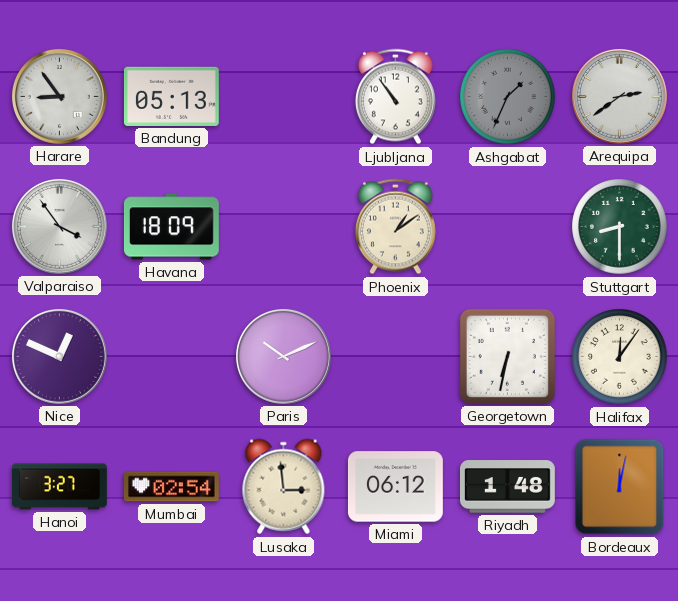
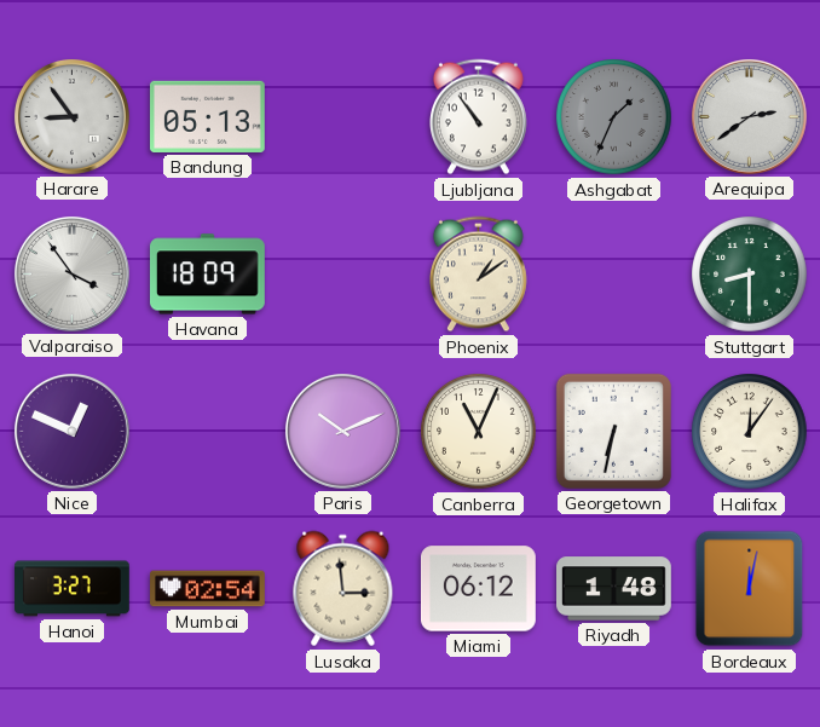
Canberra: none -> 11:04 (479, 432)
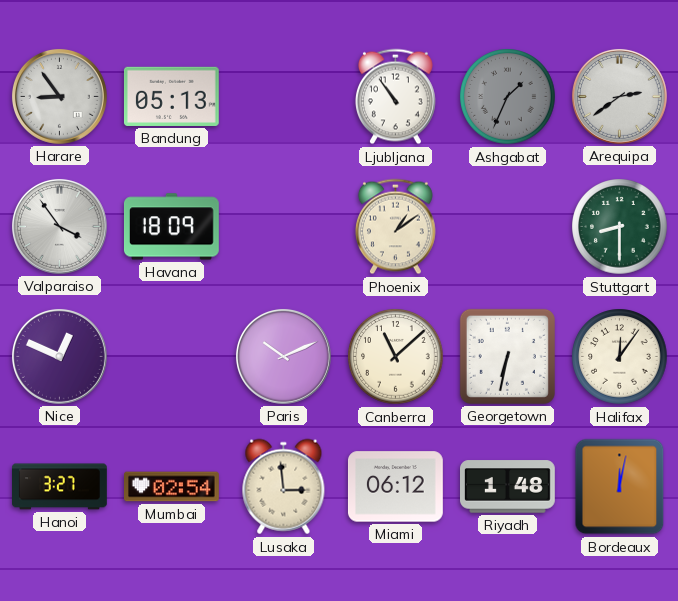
Canberra: 11:04 -> 11:08 (396, 357)
